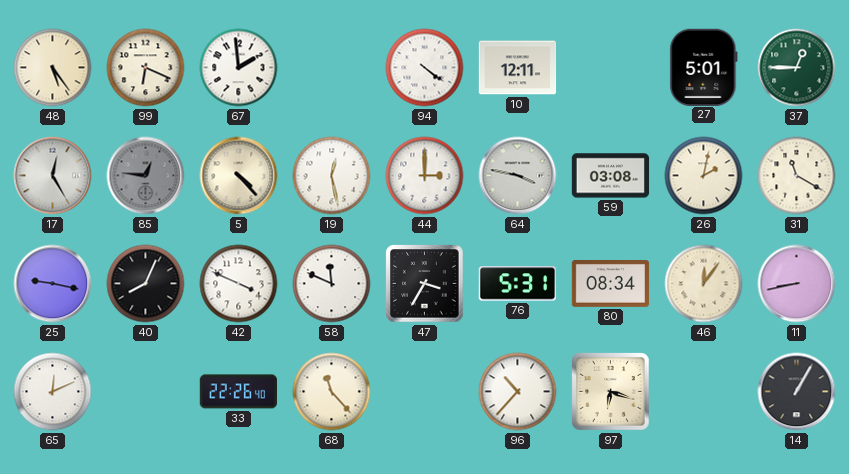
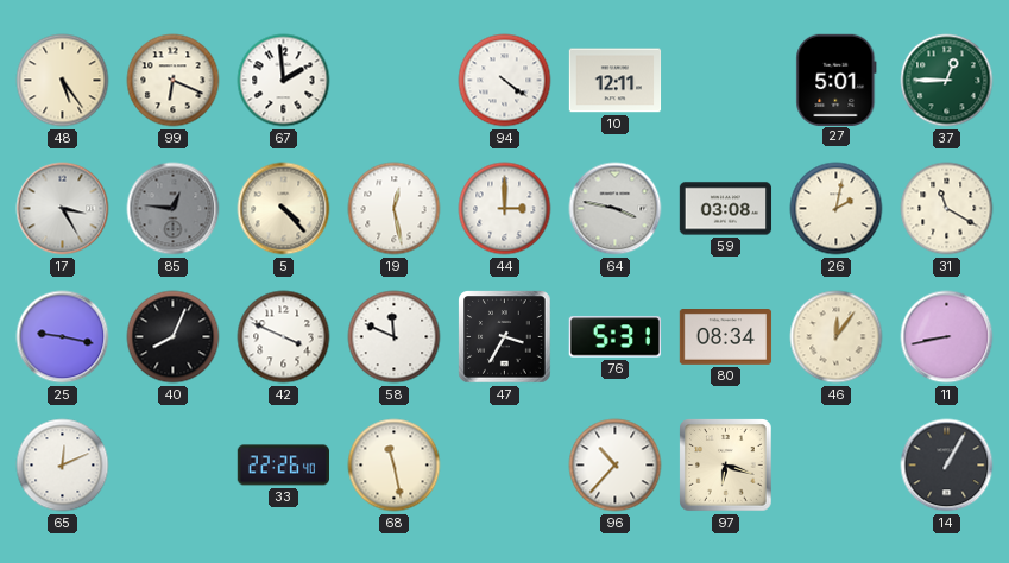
17: 12:25 -> 3:25 (63, 209)
68: 11:23 -> 11:28 (395, 466)
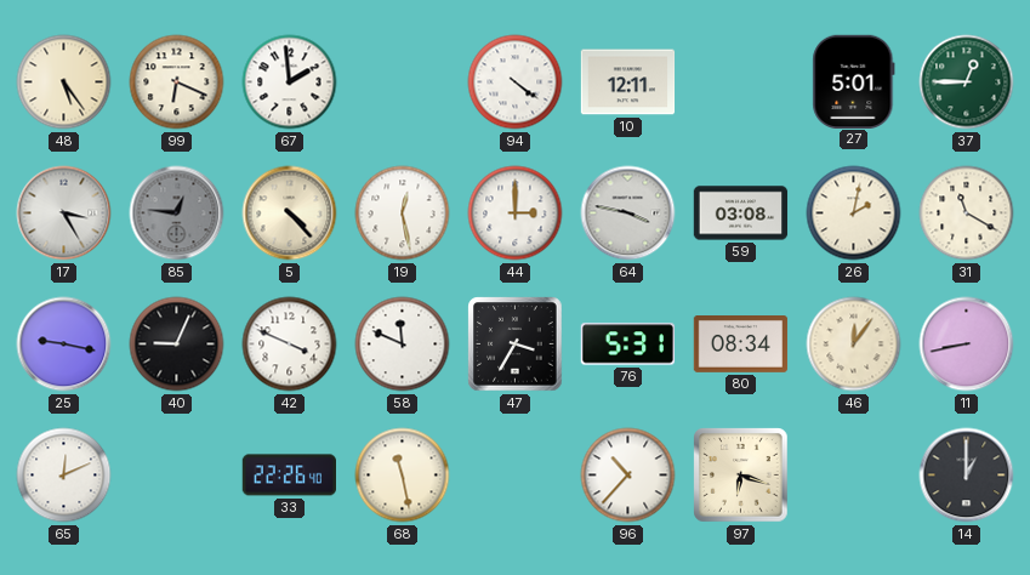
40: 8:04 -> 9:04 (177, 345)
14: 1:05 -> 1:00 (967, 476)
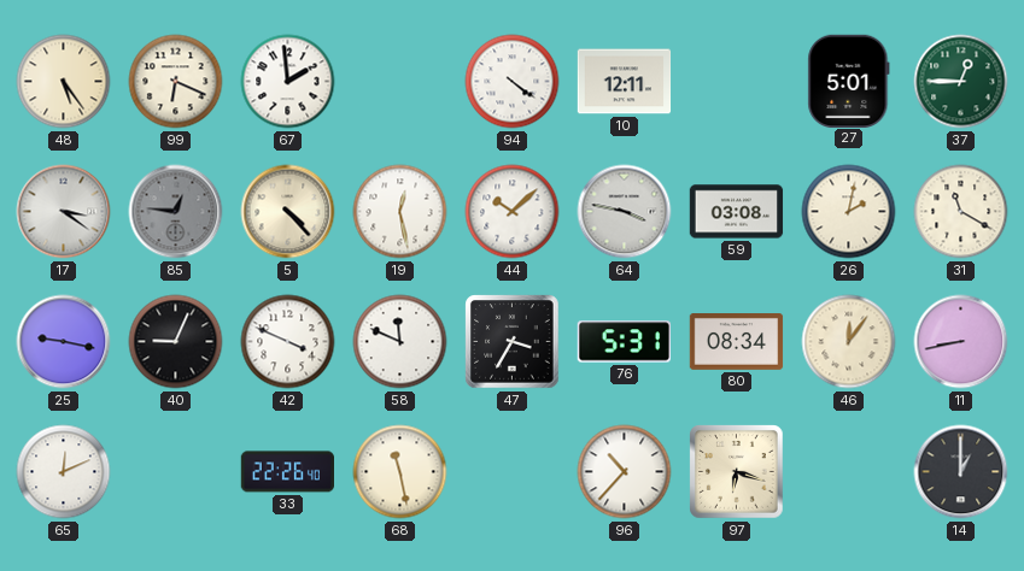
17: 3:25 -> 3:21 (64, 212)
44: 3:00 -> 10:08 (513, 212)
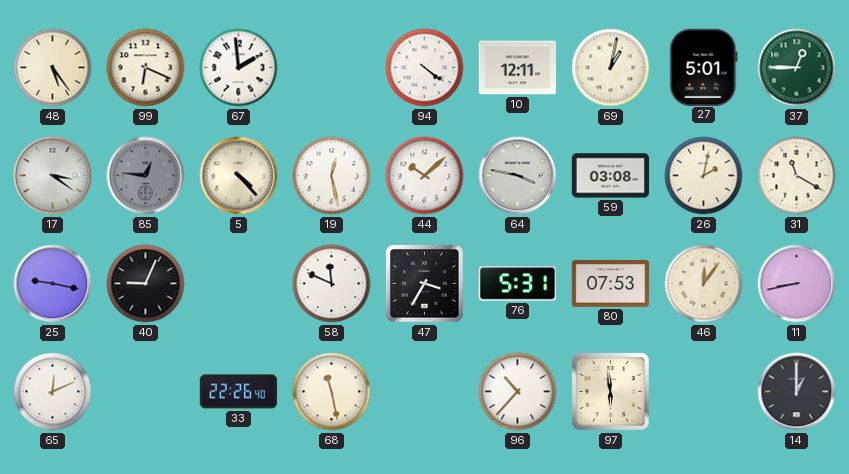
69: none -> 1:02 (611, 68)
42: 3:49 -> none (288, 342)
80: 08:34 -> 07:53 (611, 284)
97: 6:18 -> 5:59 (611, 392)
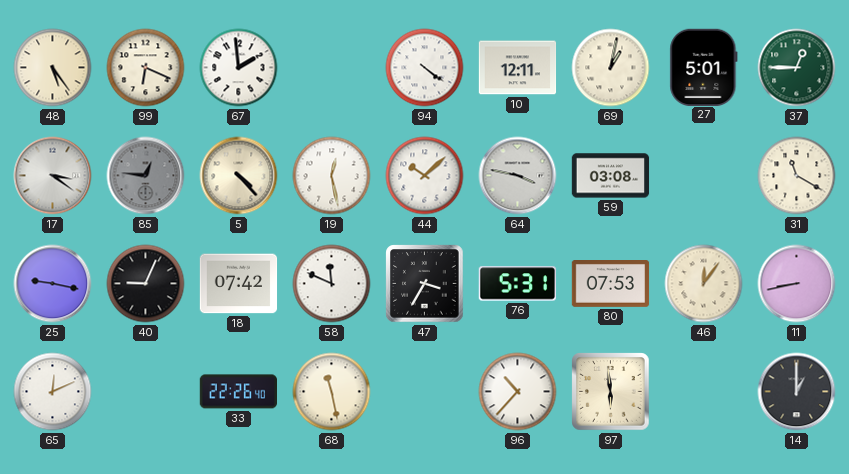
26: 2:02 -> none (704, 176)
18: none -> 07:42 (239, 284)
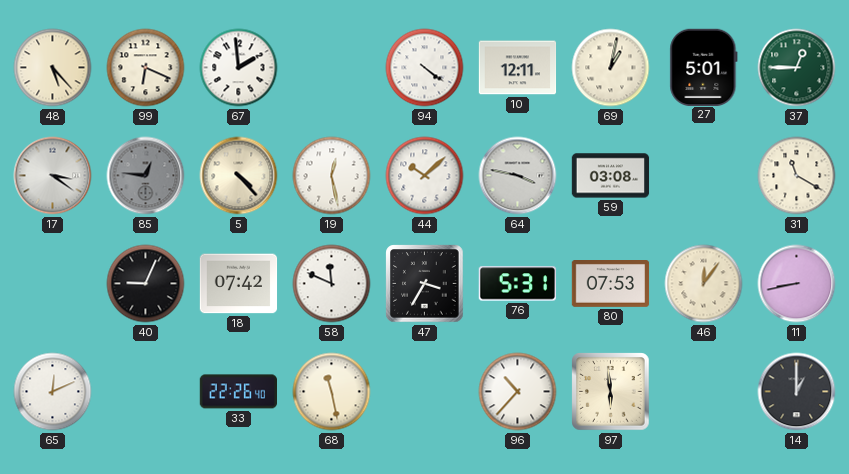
48: 5:24 -> 5:23 (53, 68)
25: 9:17 -> none (53, 284)
